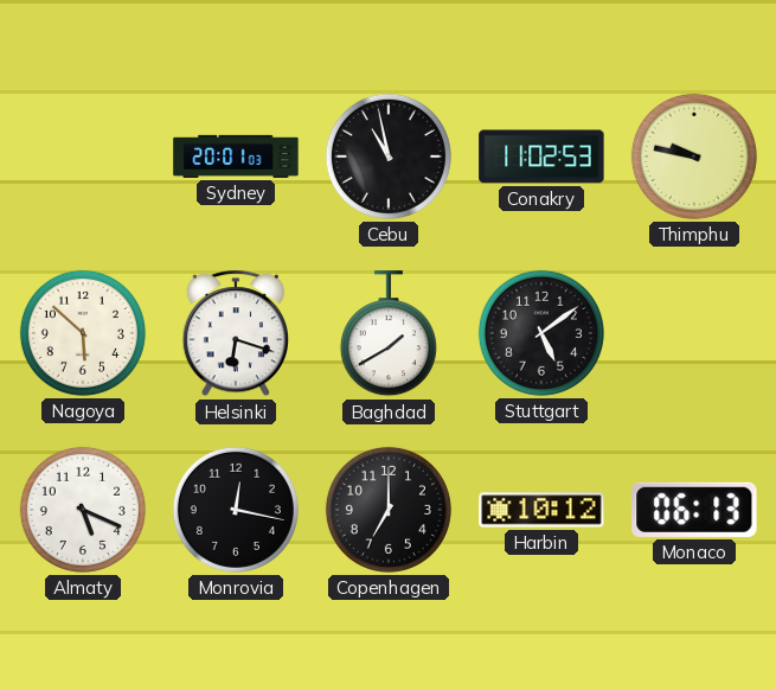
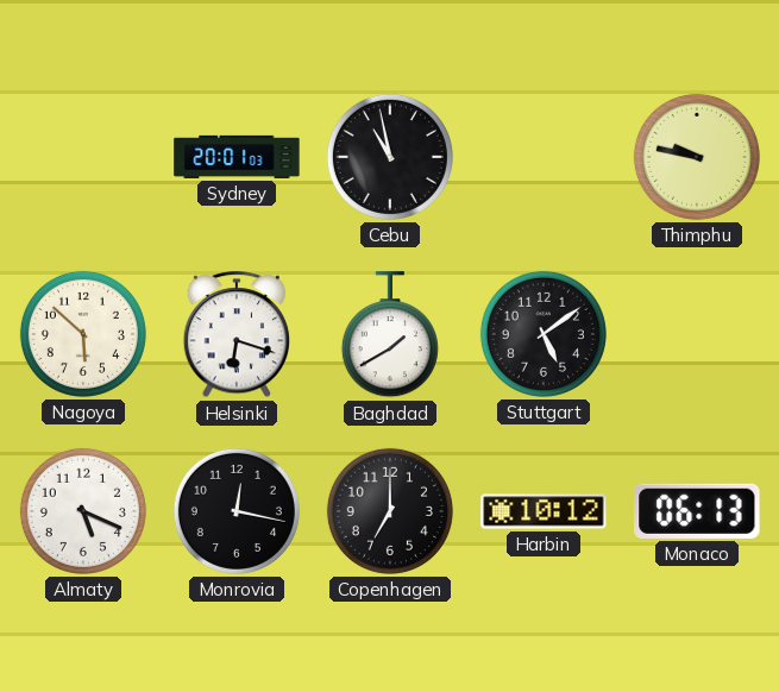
Conakry: 11:02 -> none (541, 156)
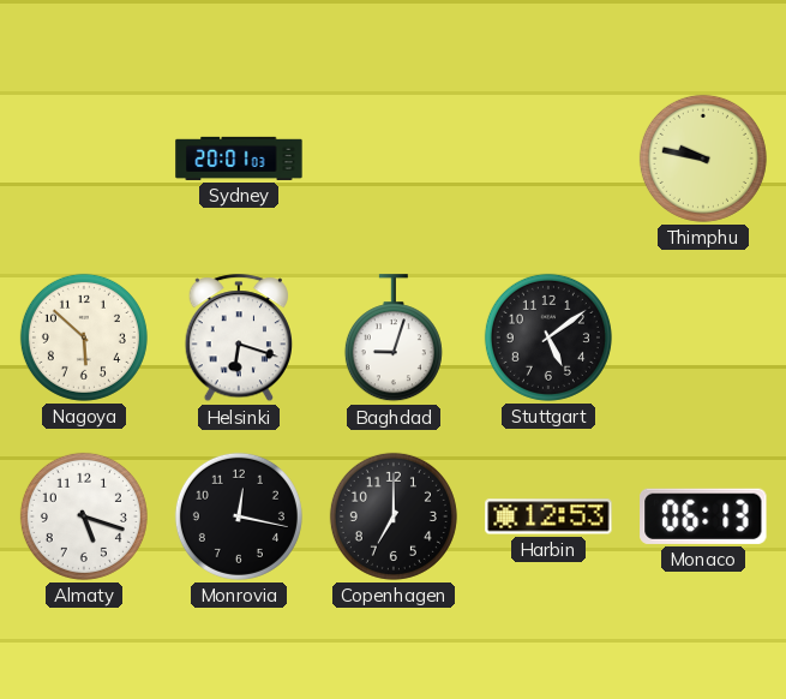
Cebu: 10:58 -> none (390, 157)
Baghdad: 1:40 -> 9:03 (394, 339)
Almaty: 5:19 -> 5:18 (84, 516)
Harbin: 10:12 -> 12:53 (548, 516)
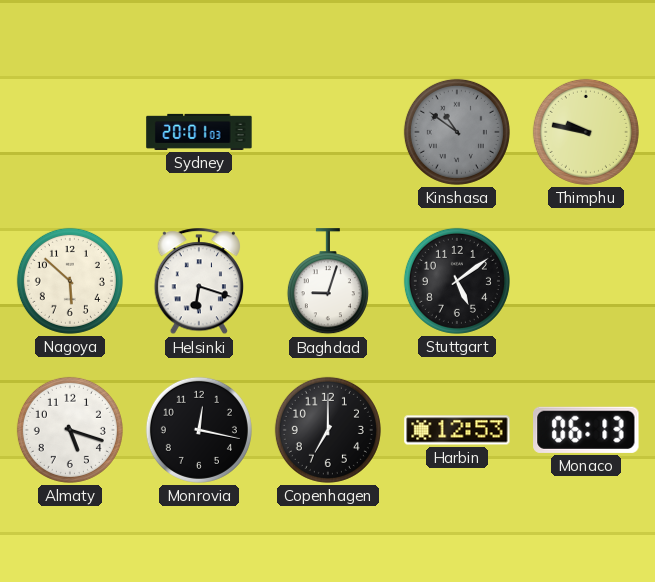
Kinshasa: none -> 10:51 (457, 132)
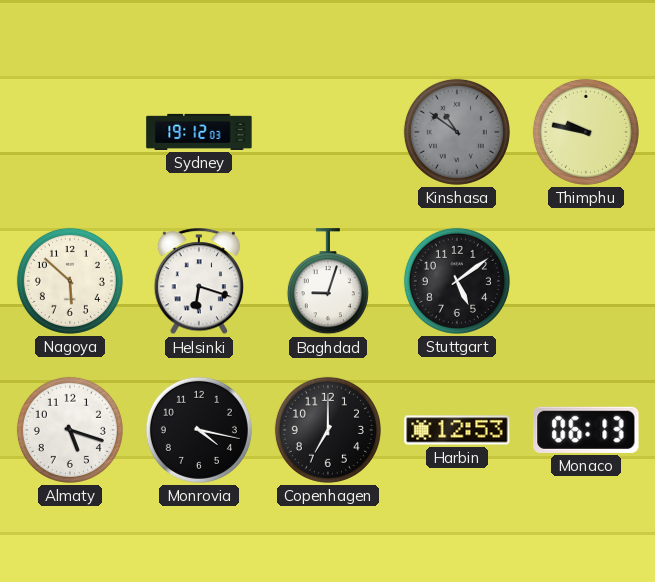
Sydney: 20:01 -> 19:12 (199, 132)
Monrovia: 12:17 -> 4:17 (199, 430)
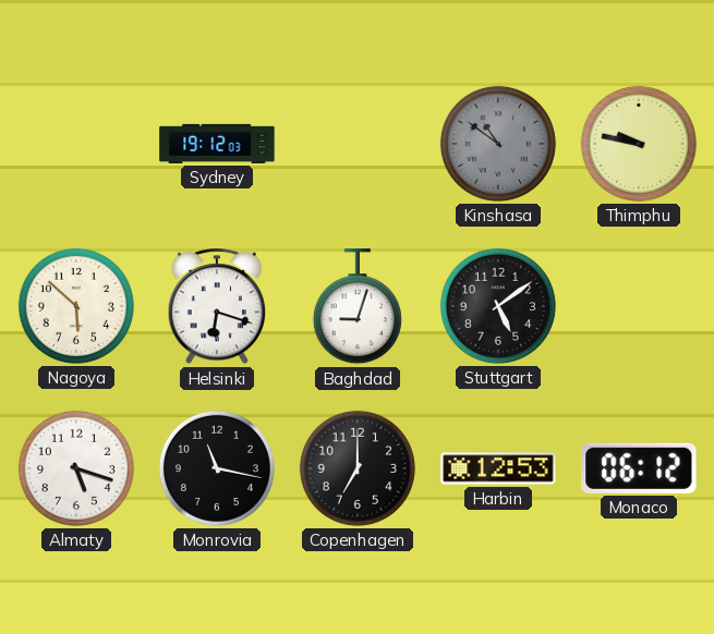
Monrovia: 4:17 -> 11:17 (217, 468)
Monaco: 06:13 -> 06:12 (639, 468)
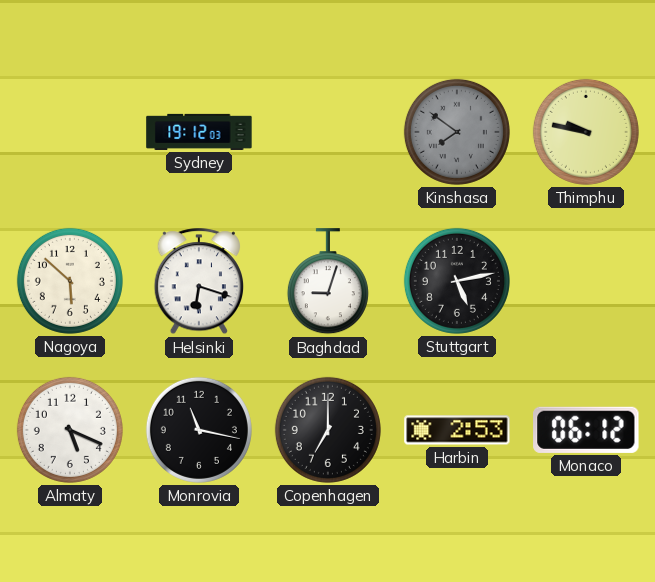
Kinshasa: 10:51 -> 7:51 (457, 132)
Stuttgart: 5:09 -> 5:13 (457, 281)
Almaty: 5:18 -> 5:19 (70, 430)
Harbin: 12:53 -> 2:53 (457, 430)
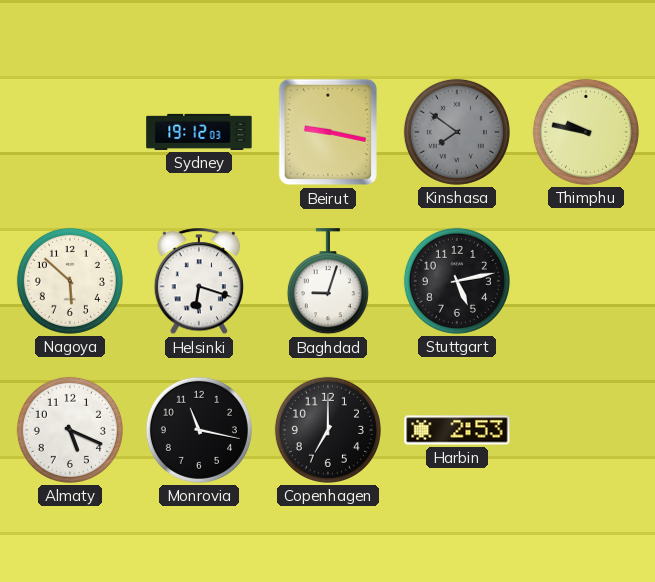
Beirut: none -> 9:17 (328, 132)
Monaco: 06:12 -> none (586, 430)
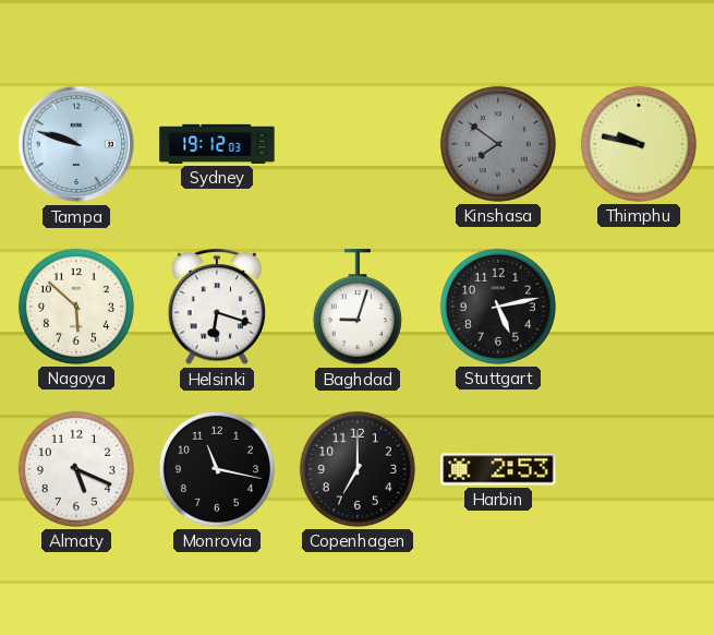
Tampa: none -> 9:48 (76, 144)
Beirut: 9:17 -> none (328, 132)
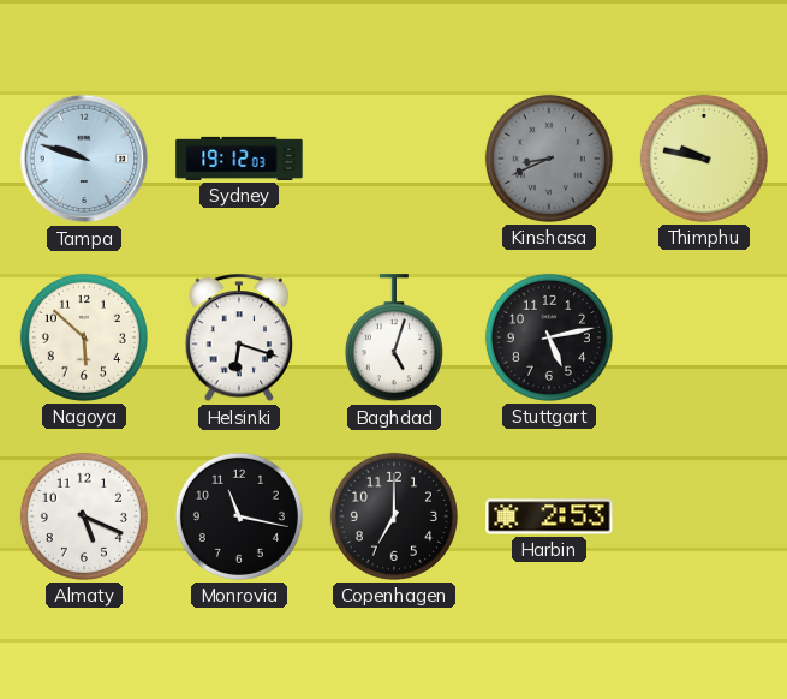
Kinshasa: 7:51 -> 8:41 (549, 159)
Baghdad: 9:03 -> 5:03 (394, 339)
